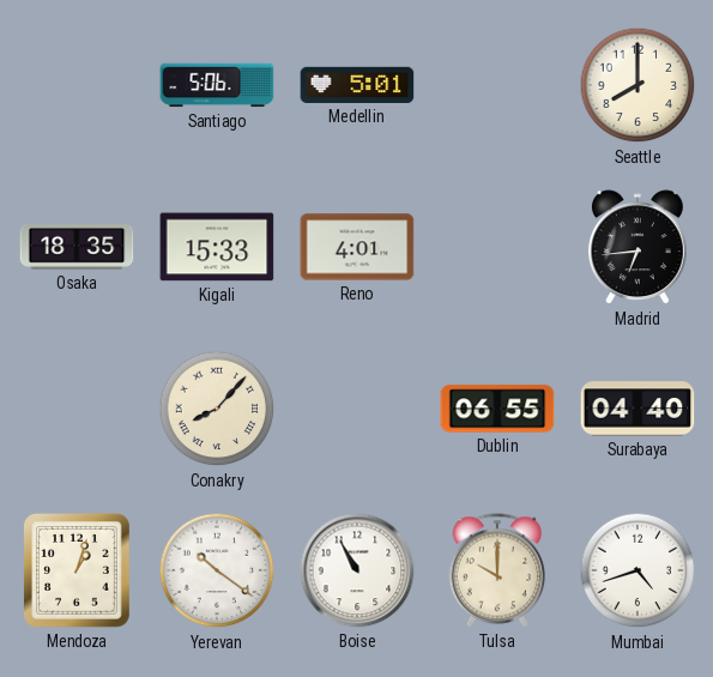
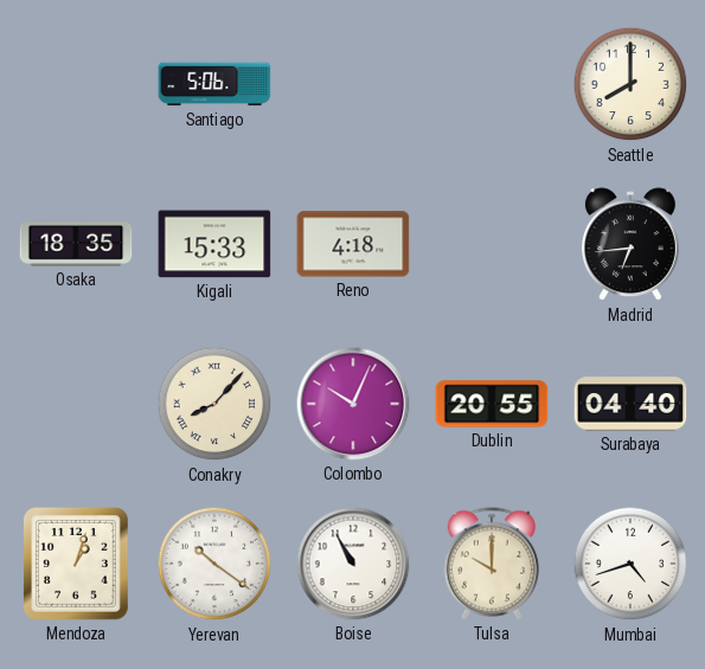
Medellin: 5:01 -> none (357, 85)
Reno: 4:01 -> 4:18 (353, 244)
Colombo: none -> 10:04 (353, 404)
Dublin: 06:55 -> 20:55 (492, 404)
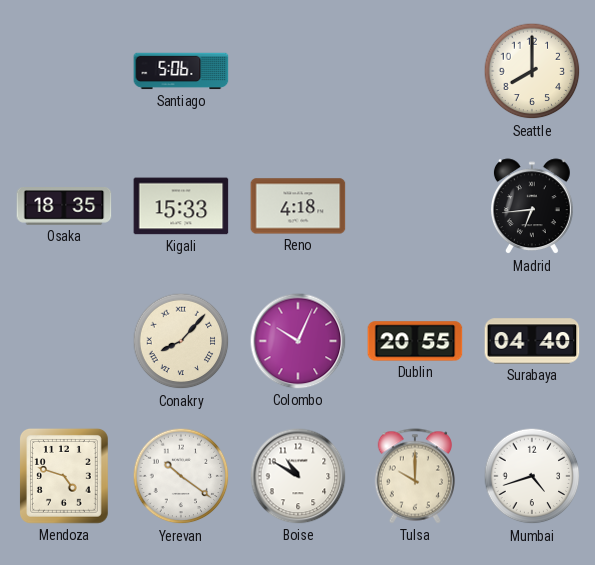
Mendoza: 1:03 -> 4:48 (64, 476)
Boise: 10:55 -> 10:50 (298, 476)
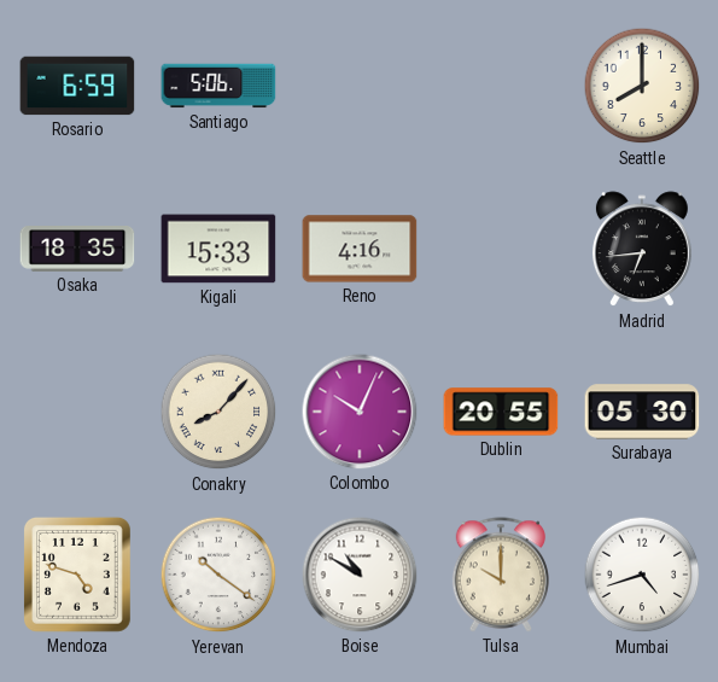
Rosario: none -> 6:59 (77, 86)
Reno: 4:18 -> 4:16 (360, 249)
Surabaya: 04:40 -> 05:30 (642, 412)
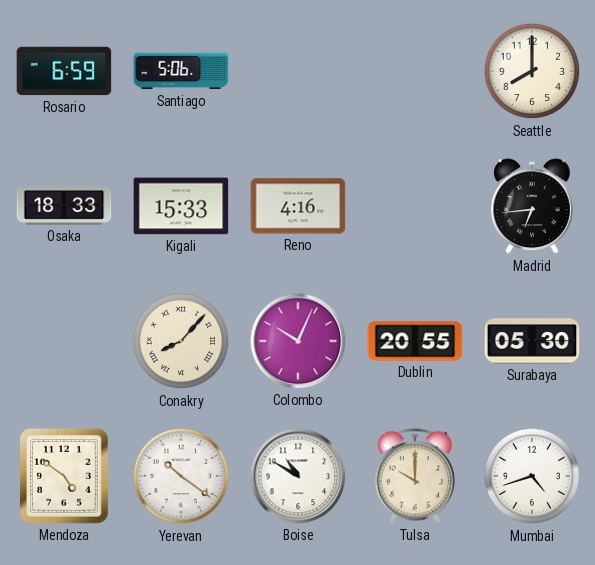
Osaka: 18:35 -> 18:33 (64, 207)
Mendoza: 4:48 -> 4:51 (64, 476)
